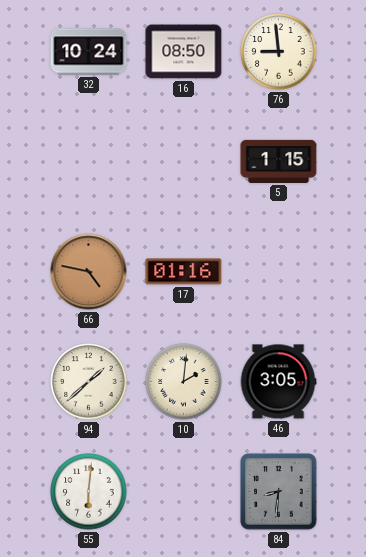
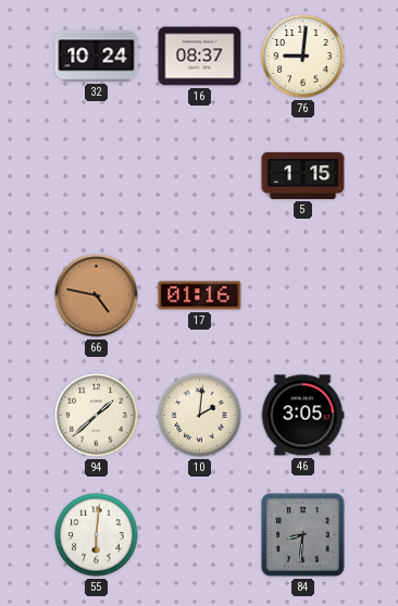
16: 08:50 -> 08:37 (200, 57)
76: 8:59 -> 9:01 (303, 57)
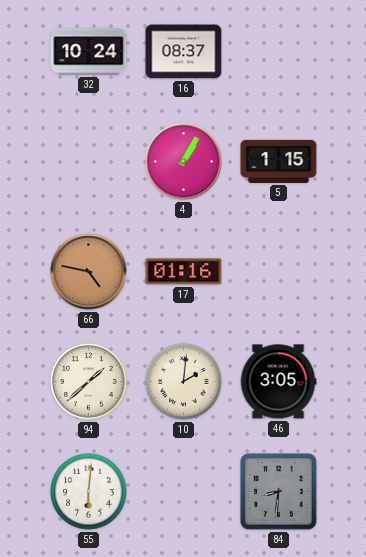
76: 9:01 -> none (303, 57)
4: none -> 1:05 (184, 162)
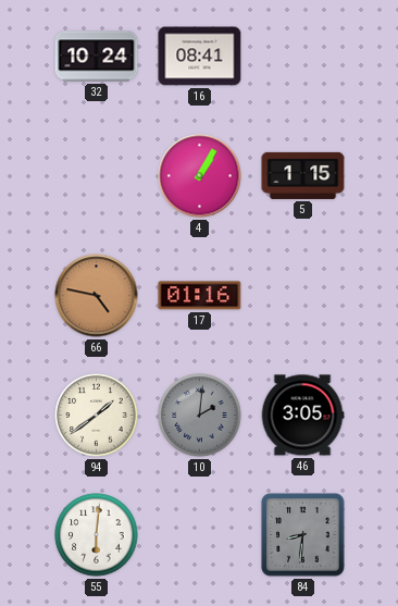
16: 08:37 -> 08:41 (200, 57)
94: 1:38 -> 1:39 (97, 416)
10 dial: cream -> grey (200, 416)
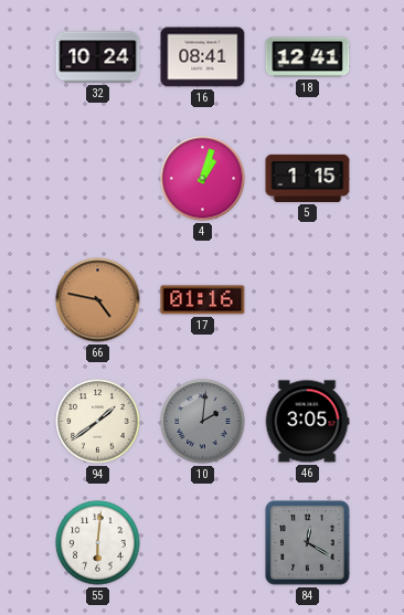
18: none -> 12:41 (308, 57)
4: 1:05 -> 1:03 (203, 179)
84: 8:31 -> 12:20 (308, 543)
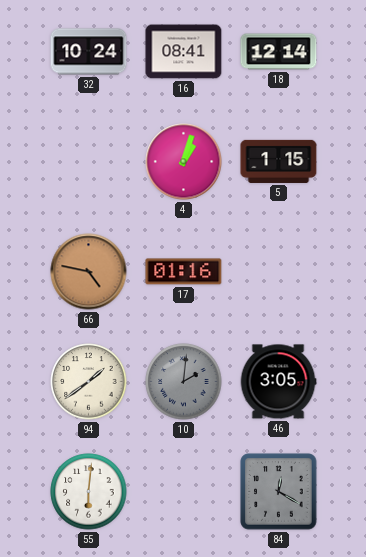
18: 12:41 -> 12:14 (279, 52)
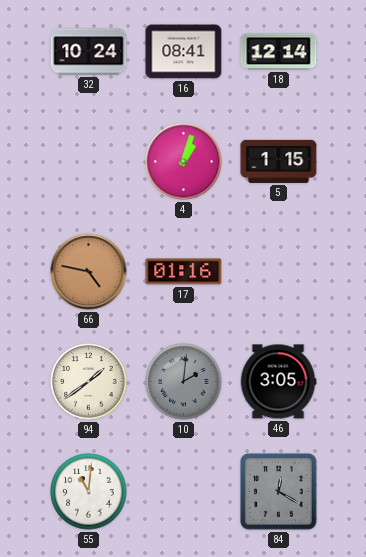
55: 6:01 -> 11:01 (89, 492)
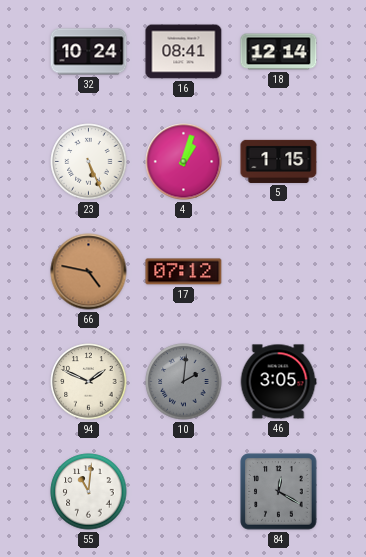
23: none -> 5:26 (89, 162)
17: 01:16 -> 07:12 (184, 272)
94: 1:39 -> 1:49 (89, 382)
